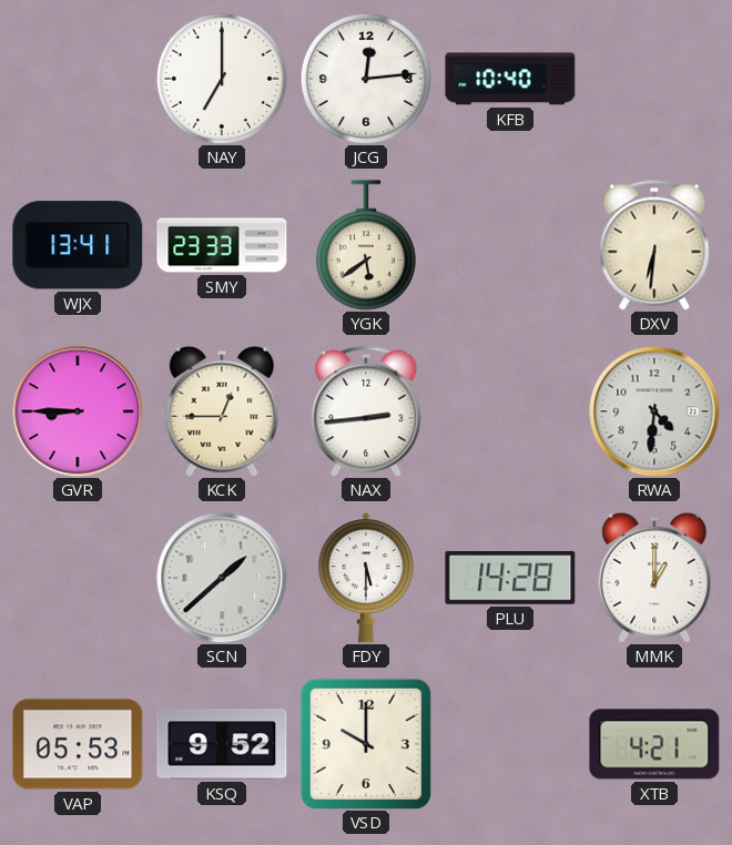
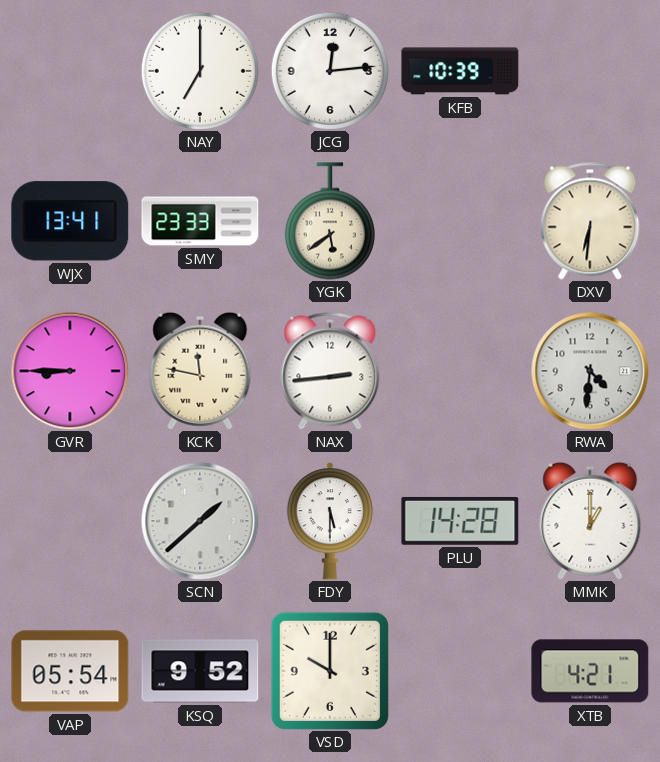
KFB: 10:40 -> 10:39 (460, 71)
KCK: 12:45 -> 11:47 (200, 371)
VAP: 05:53 -> 05:54 (70, 671)
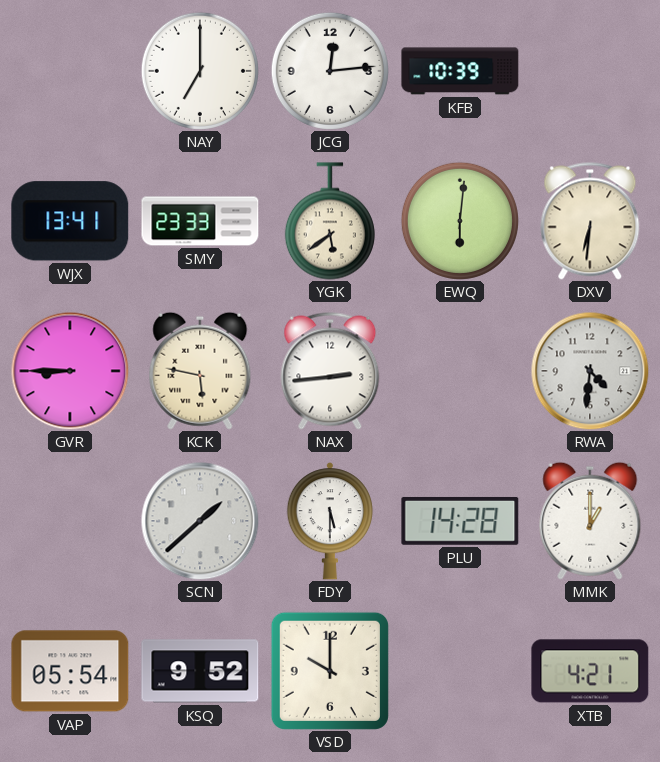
EWQ: none -> 6:01 (460, 221)
KCK: 11:47 -> 5:47 (200, 371)
